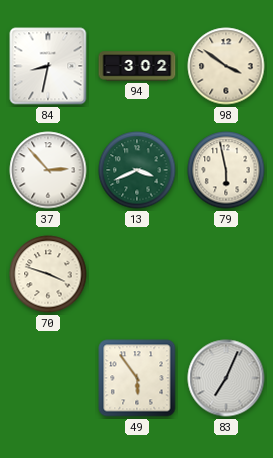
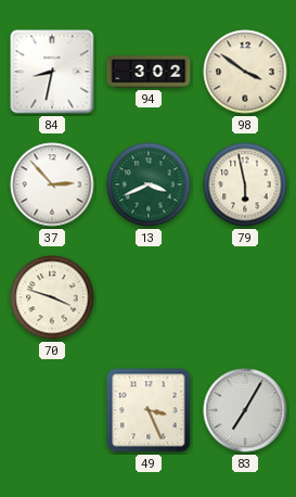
49: 5:54 -> 3:26 (149, 410)
83: 7:04 -> 7:05 (245, 410)
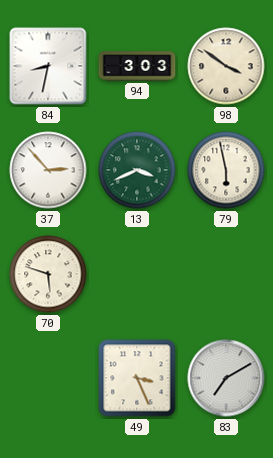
94: 3:02 -> 3:03 (137, 66)
70: 3:48 -> 5:48 (48, 274)
83: 7:05 -> 7:10 (226, 378)
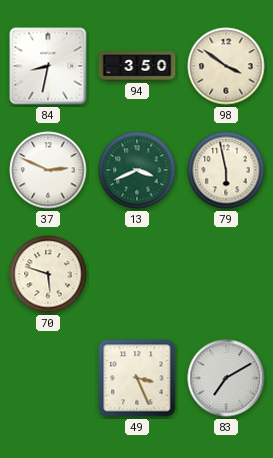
94: 3:03 -> 3:50 (137, 66)
37: 2:53 -> 2:49 (48, 170)
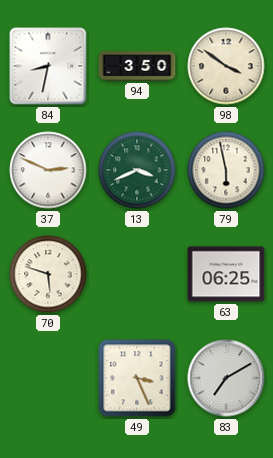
63: none -> 06:25 (226, 274)
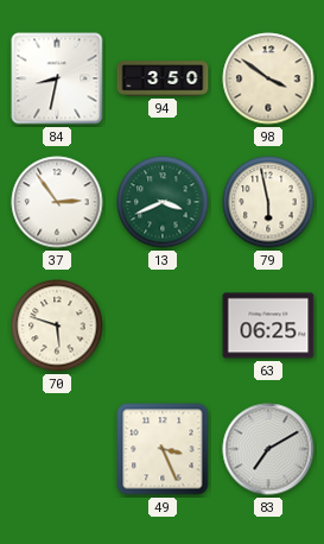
37: 2:49 -> 2:54 (57, 202)
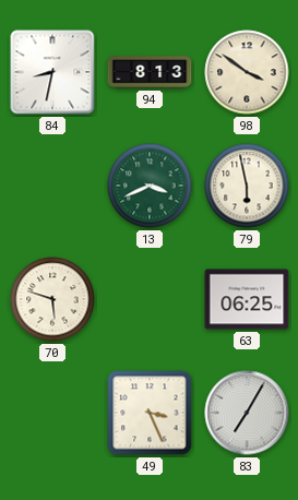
94: 3:50 -> 8:13 (150, 72)
37: 2:54 -> none (57, 202)
83: 7:10 -> 7:05 (247, 413)
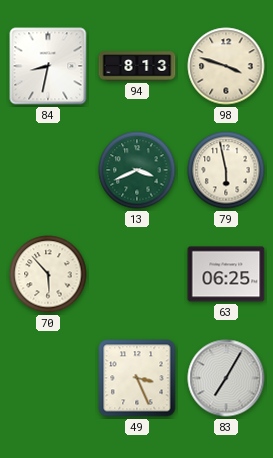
98: 3:51 -> 3:48 (226, 66)
70: 5:48 -> 5:53 (48, 274)
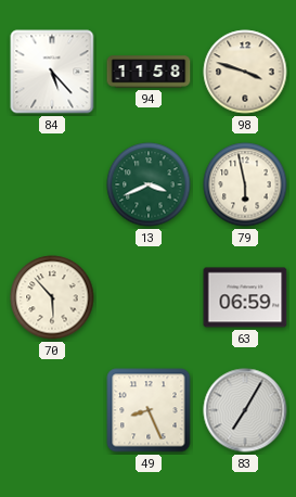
84: 8:32 -> 5:23 (52, 72)
94: 8:13 -> 11:58 (149, 72)
63: 06:25 -> 06:59 (245, 297)
49: 3:26 -> 8:26 (149, 410)
